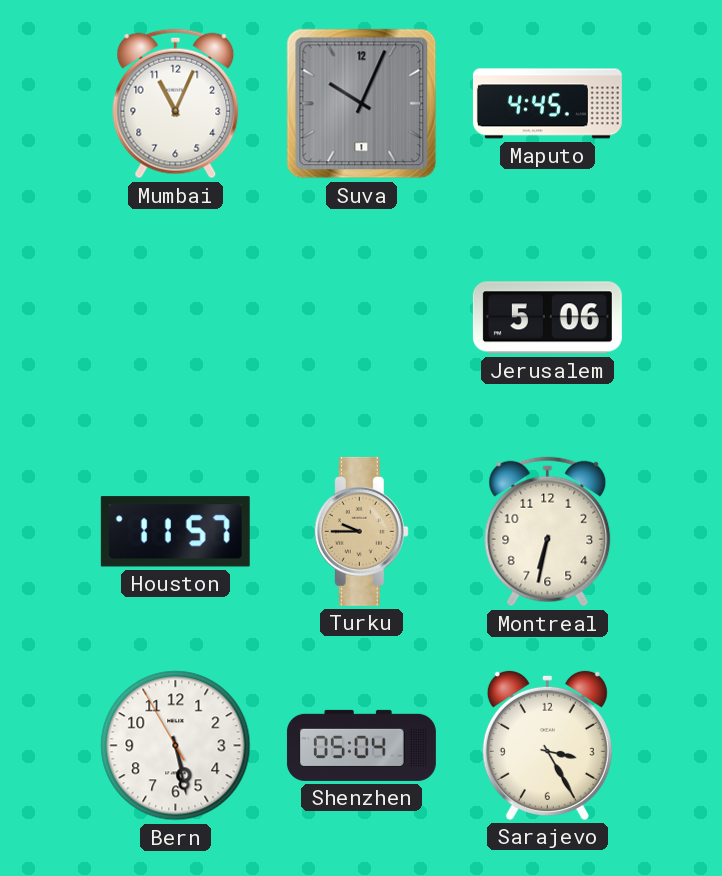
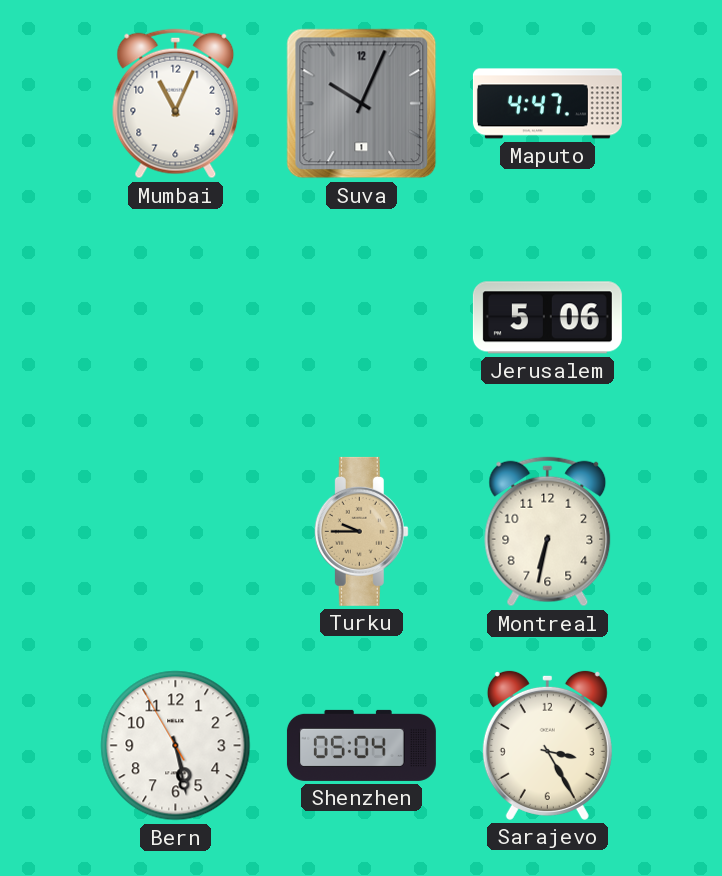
Maputo: 4:45 -> 4:47 (547, 104)
Houston: 11:57 -> none (175, 532)
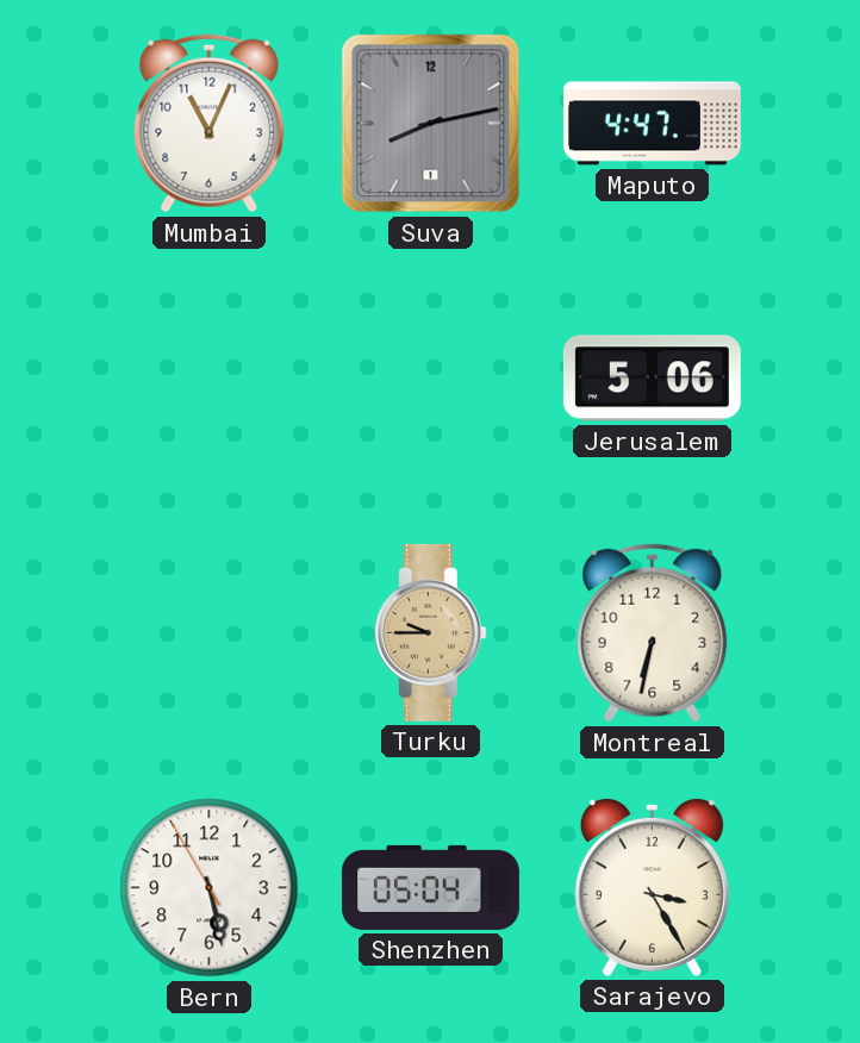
Suva: 10:04 -> 8:13 (431, 124)
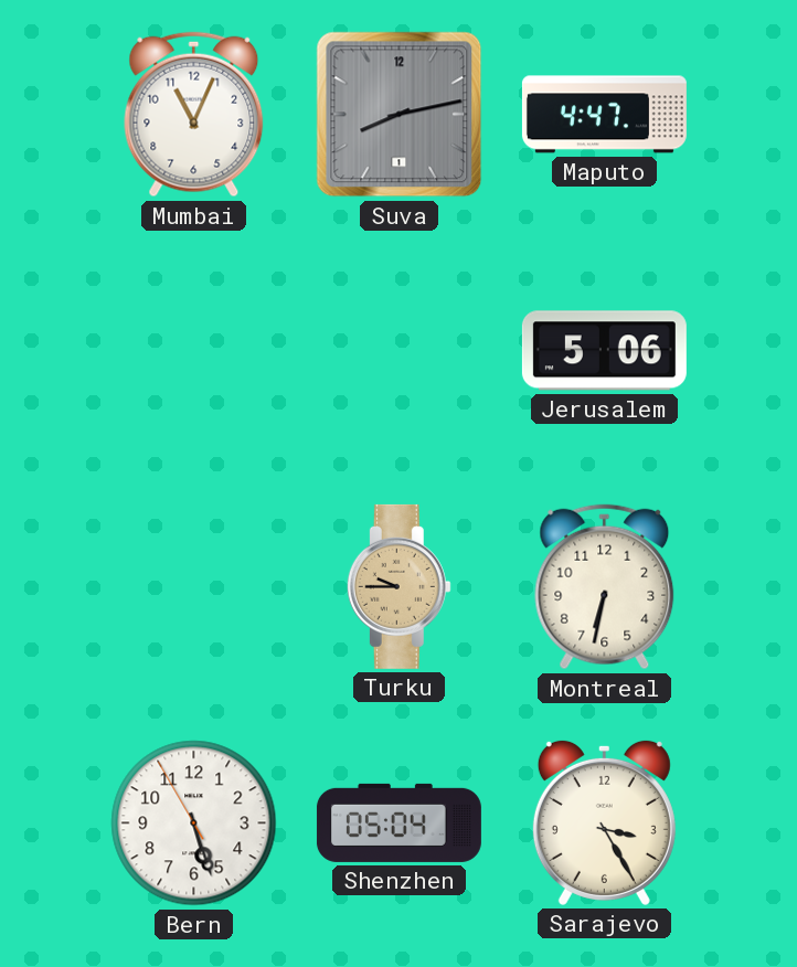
Bern: 5:27 -> 5:26 (194, 823)
